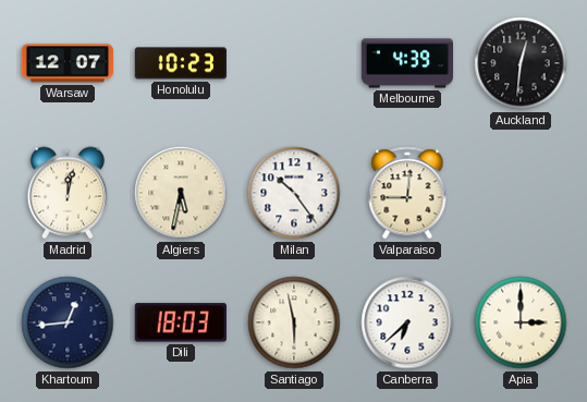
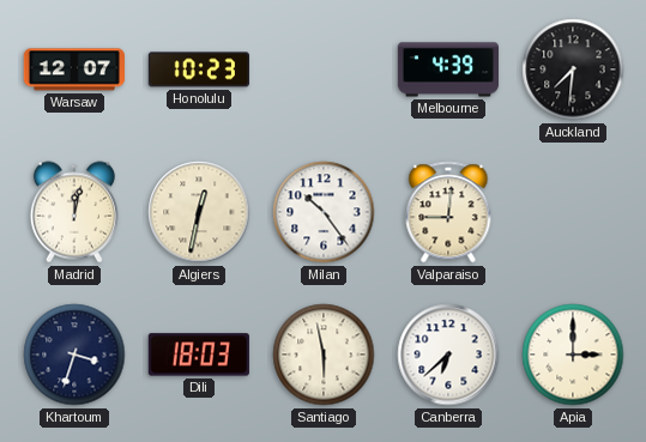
Auckland: 12:31 -> 7:31 (573, 69)
Algiers: 5:32 -> 12:32 (199, 212)
Khartoum: 12:44 -> 3:33 (74, 355)
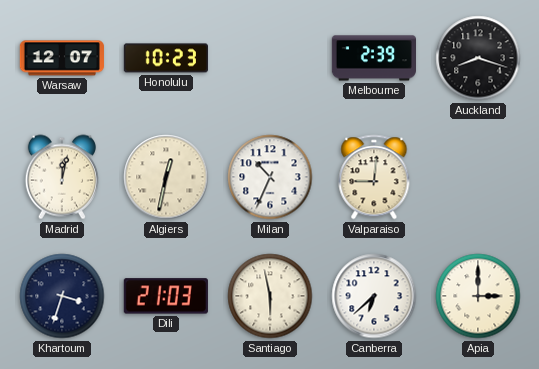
Melbourne: 4:39 -> 2:39 (373, 58)
Auckland: 7:31 -> 8:18 (478, 58)
Milan: 10:24 -> 10:34 (270, 177)
Dili: 18:03 -> 21:03 (166, 296)
